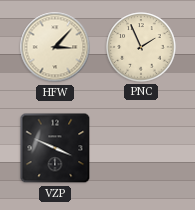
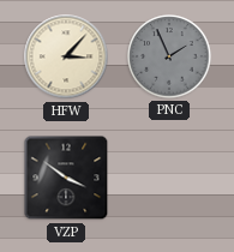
PNC dial: cream -> grey (169, 56)
VZP: 3:49 -> 3:51 (66, 178)
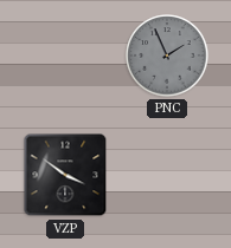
HFW: 3:07 -> none (66, 56)
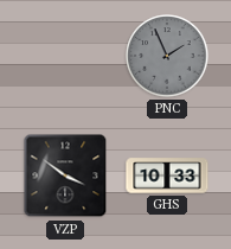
GHS: none -> 10:33 (167, 175)
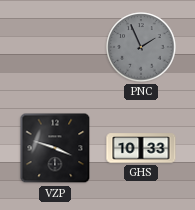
VZP: 3:51 -> 3:48 (55, 148)
